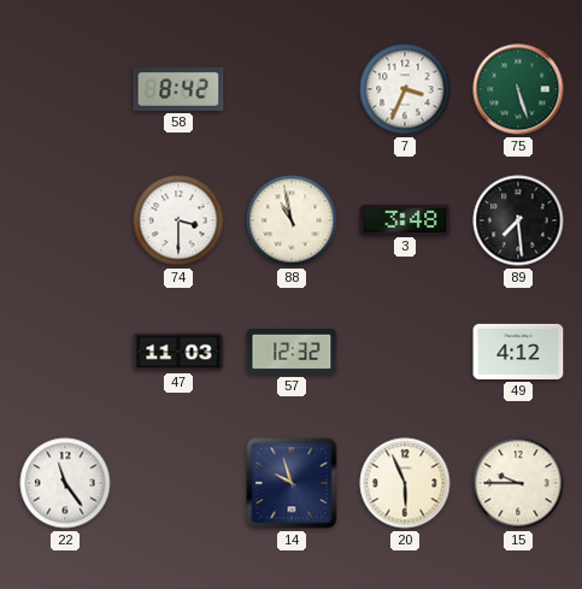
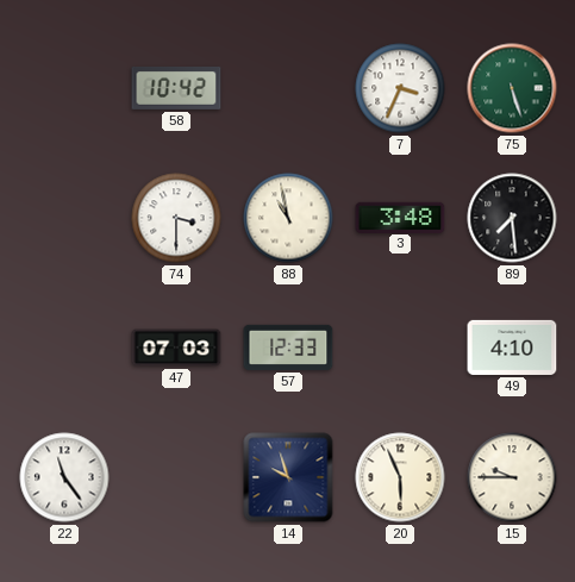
58: 8:42 -> 10:42 (176, 88)
47: 11:03 -> 07:03 (176, 348)
57: 12:32 -> 12:33 (288, 348)
49: 4:12 -> 4:10 (512, 348)
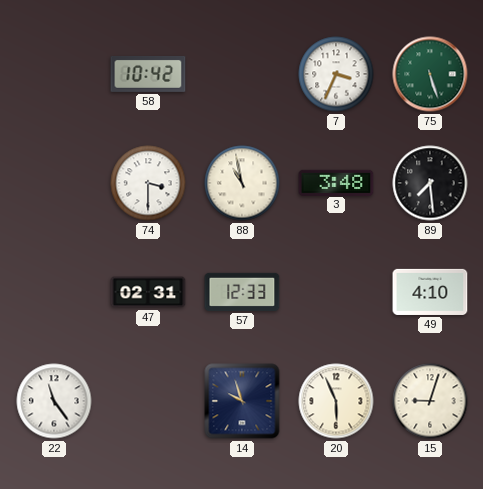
47: 07:03 -> 02:31 (148, 292)
15: 9:45 -> 9:03 (430, 401)
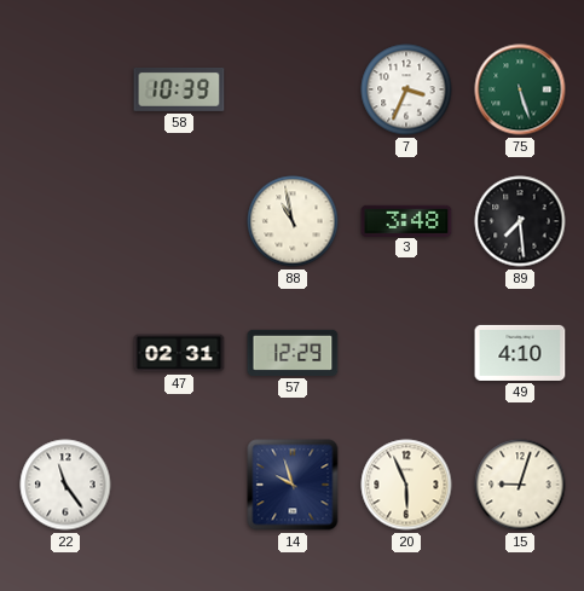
58: 10:42 -> 10:39 (179, 89)
74: 3:30 -> none (148, 183)
57: 12:33 -> 12:29 (293, 353)
